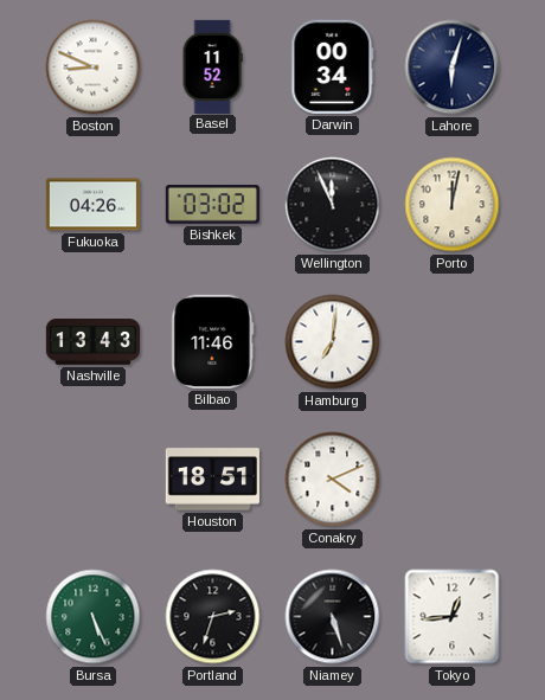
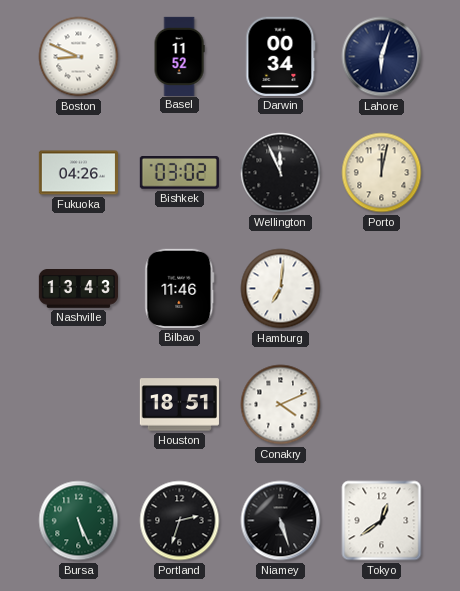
Tokyo: 12:44 -> 12:39 (382, 521)
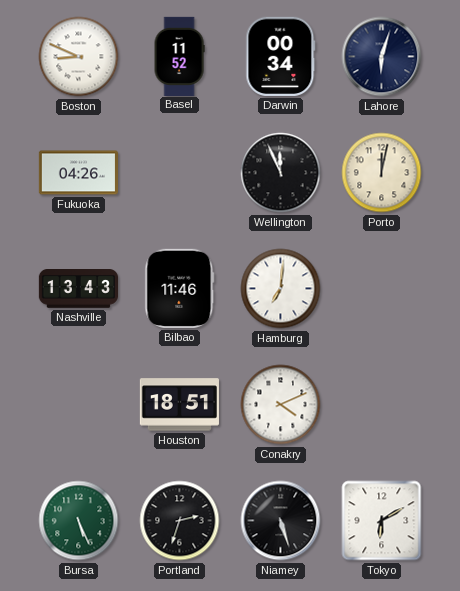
Bishkek: 03:02 -> none (179, 173)
Tokyo: 12:39 -> 6:10 (382, 521)
